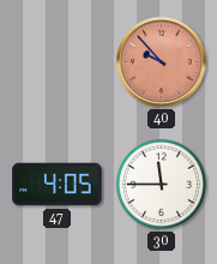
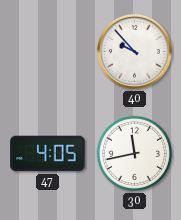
40 dial: salmon -> white (134, 51)
30: 11:45 -> 11:43 (135, 154)
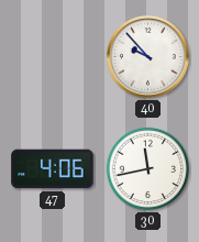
47: 4:05 -> 4:06 (53, 169)
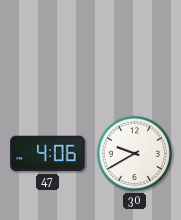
40: 9:53 -> none (147, 56)
30: 11:43 -> 9:40 (135, 154)
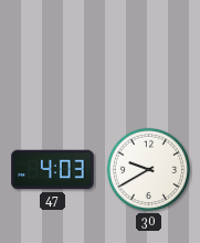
47: 4:06 -> 4:03 (53, 170)
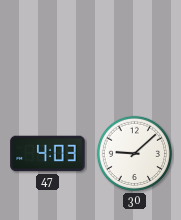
30: 9:40 -> 9:08 (135, 154)
